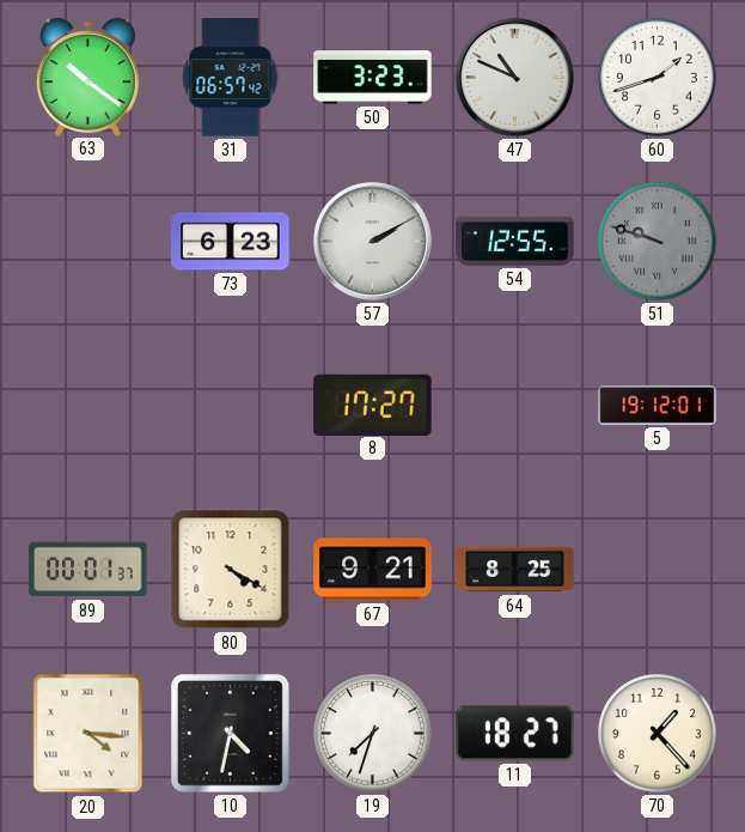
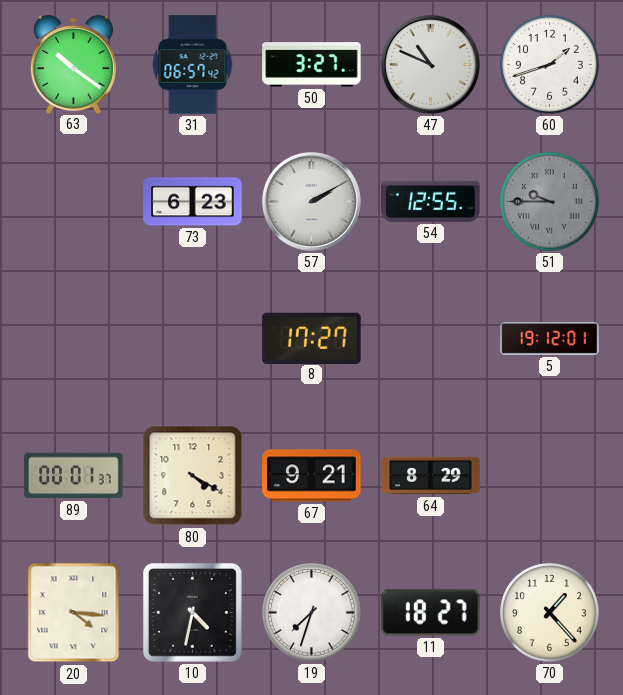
50: 3:23 -> 3:27 (312, 65)
51: 9:48 -> 9:45 (550, 202)
64: 8:25 -> 8:29 (431, 476)
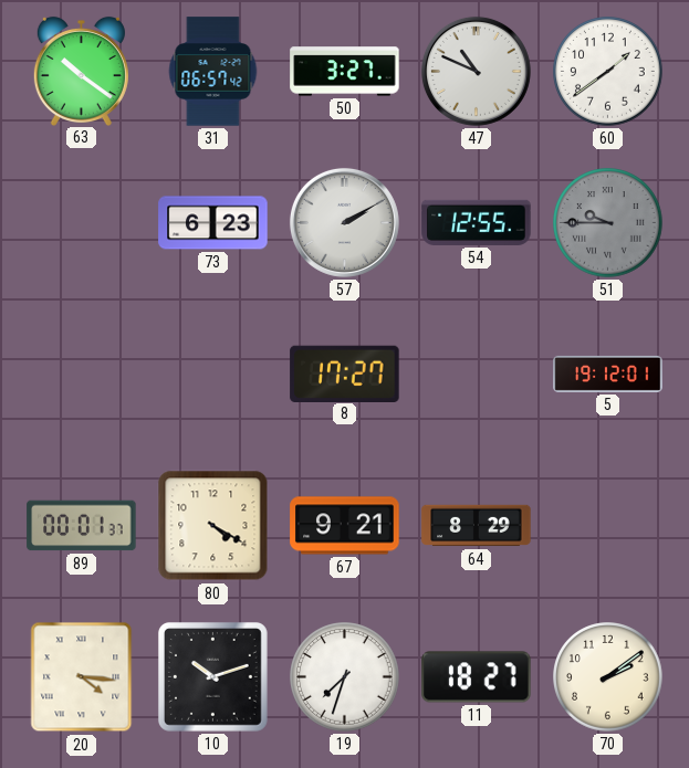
60: 1:42 -> 1:39 (608, 72)
10: 4:32 -> 10:12 (212, 676)
70: 1:23 -> 2:09 (608, 677)
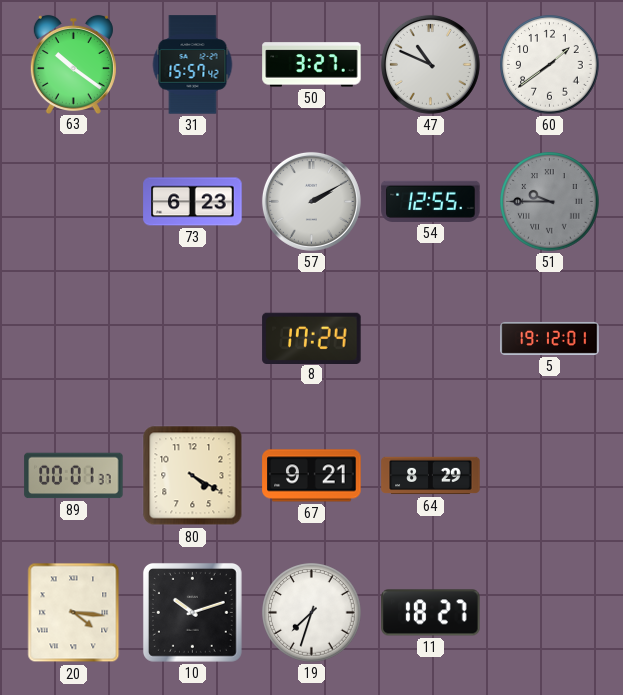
31: 06:57 -> 15:57 (193, 65)
8: 17:27 -> 17:24 (312, 338)
70: 2:09 -> none (608, 677)
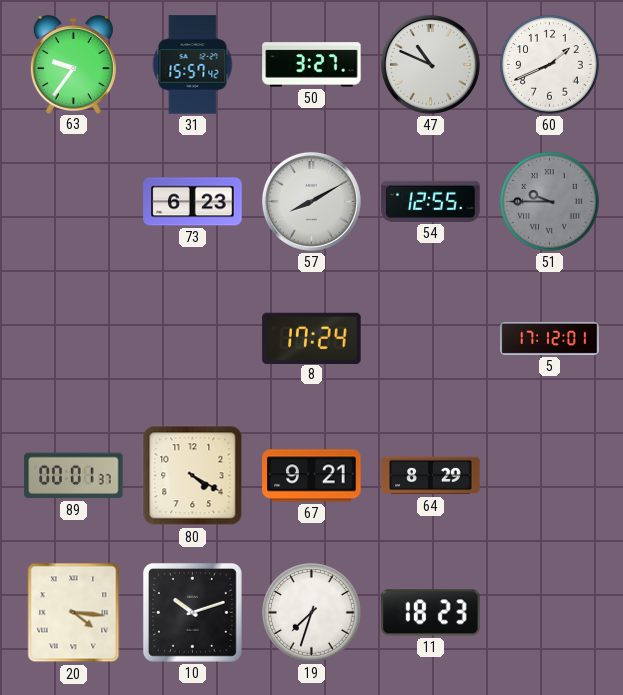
63: 10:21 -> 9:36 (73, 64)
60: 1:39 -> 1:41 (550, 65)
57: 2:10 -> 8:10 (311, 201)
5: 19:12 -> 17:12 (550, 338)
11: 18:27 -> 18:23 (431, 613)
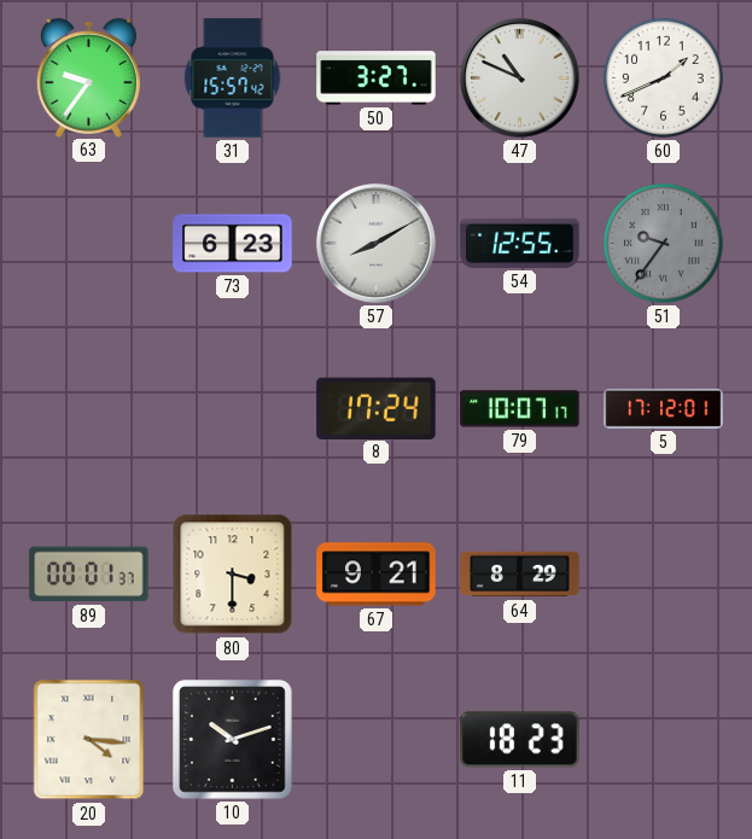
51: 9:45 -> 9:36 (664, 244)
79: none -> 10:07 (520, 409)
80: 4:20 -> 3:30 (233, 575)
19: 7:33 -> none (312, 613)
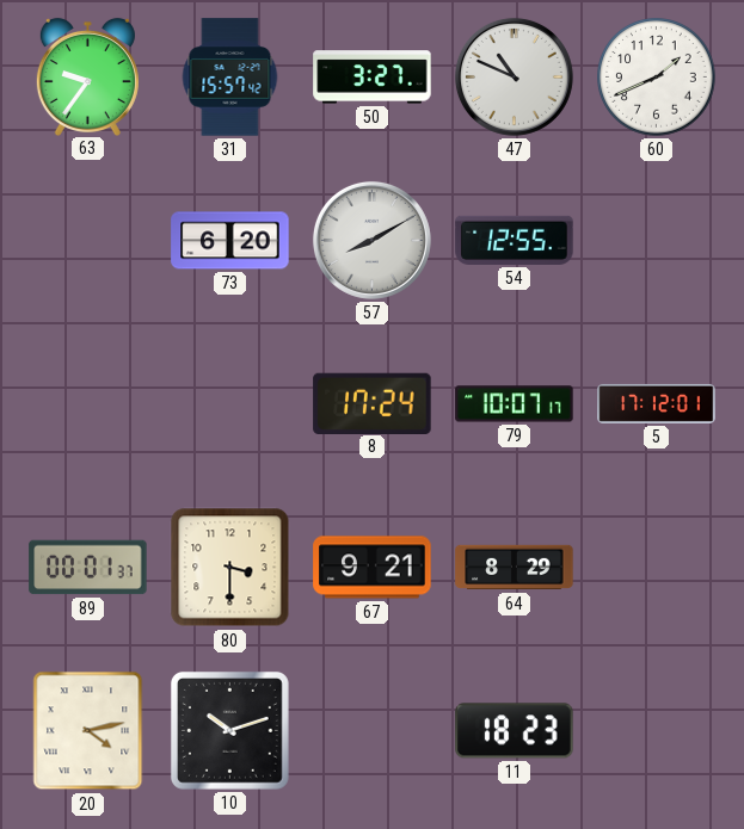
73: 6:23 -> 6:20 (230, 241)
51: 9:36 -> none (664, 244)
20: 4:16 -> 4:13 (88, 731)
